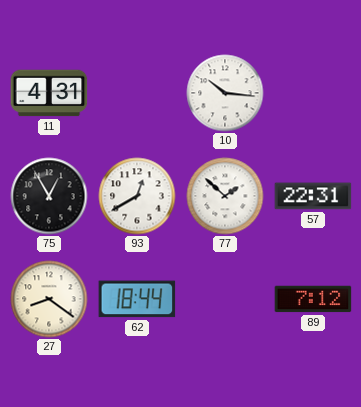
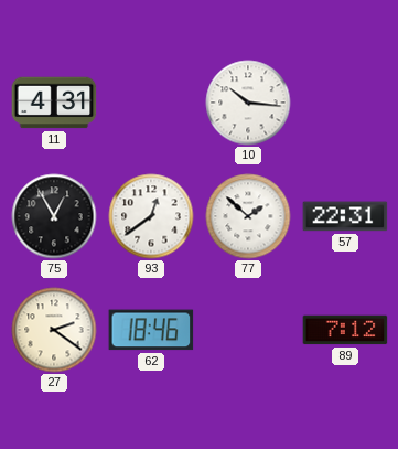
93: 12:40 -> 12:39 (151, 216)
27: 8:21 -> 2:21 (54, 330)
62: 18:44 -> 18:46 (151, 330)
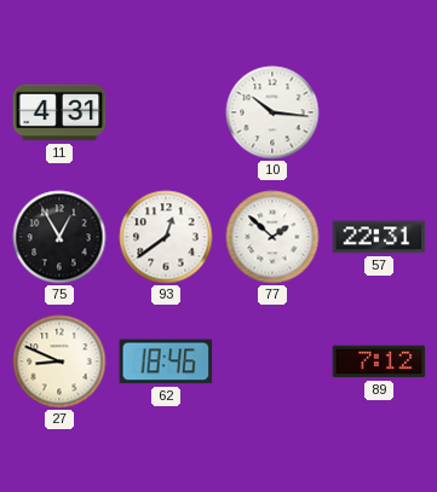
27: 2:21 -> 8:49 (59, 361)
